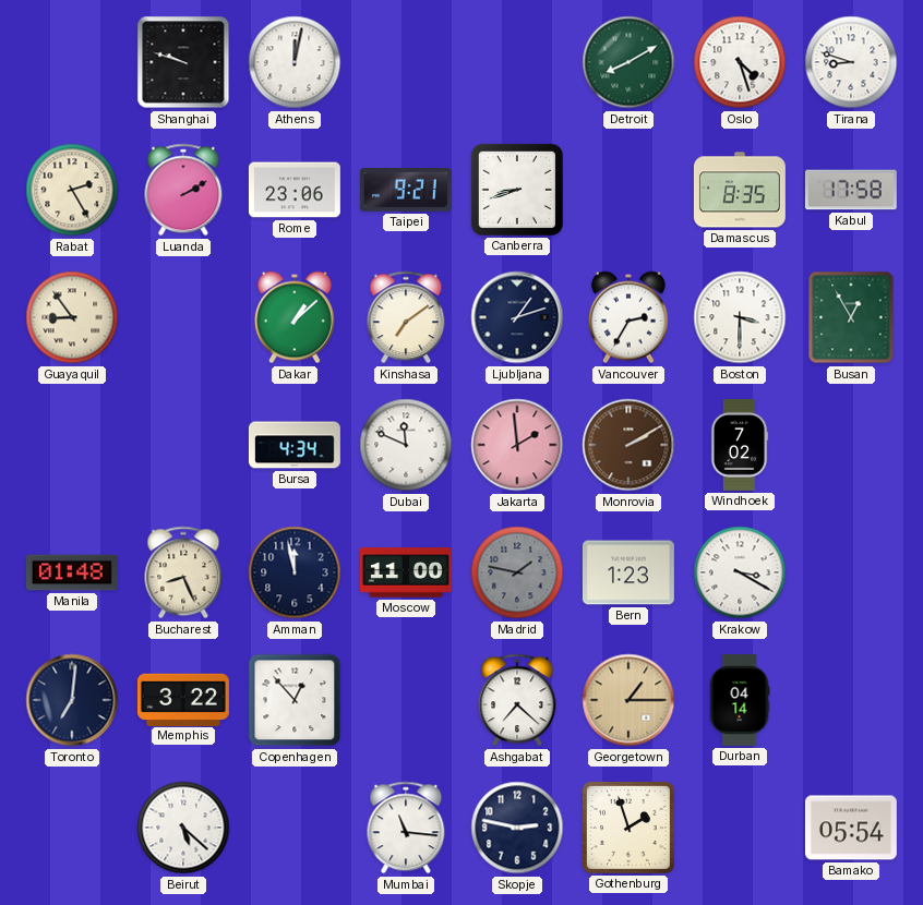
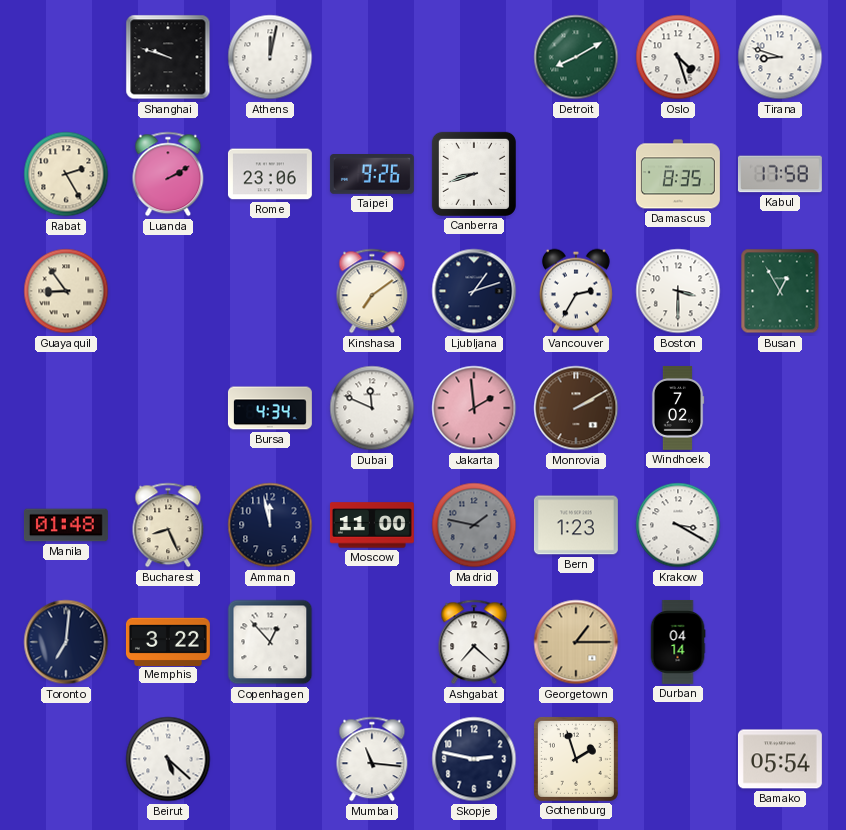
Taipei: 9:21 -> 9:26 (372, 174)
Dakar: 1:08 -> none (295, 317)
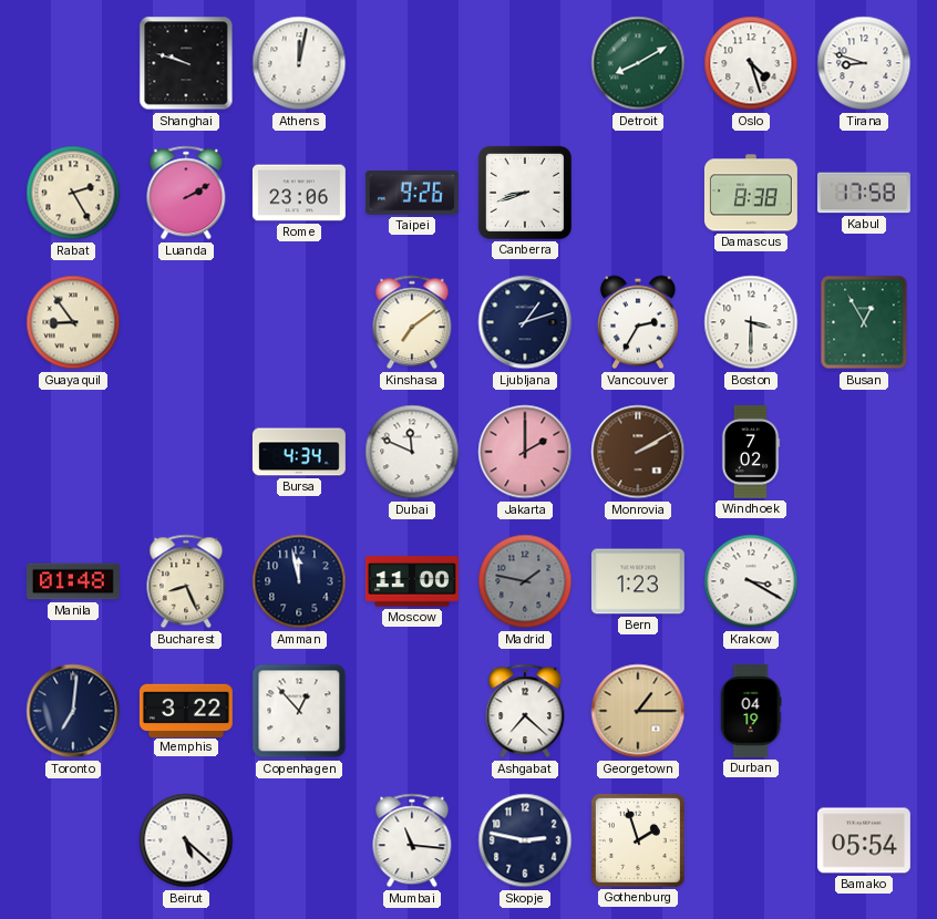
Damascus: 8:35 -> 8:38 (751, 193)
Jakarta: 1:59 -> 2:00 (525, 452)
Durban: 04:14 -> 04:19 (751, 712)
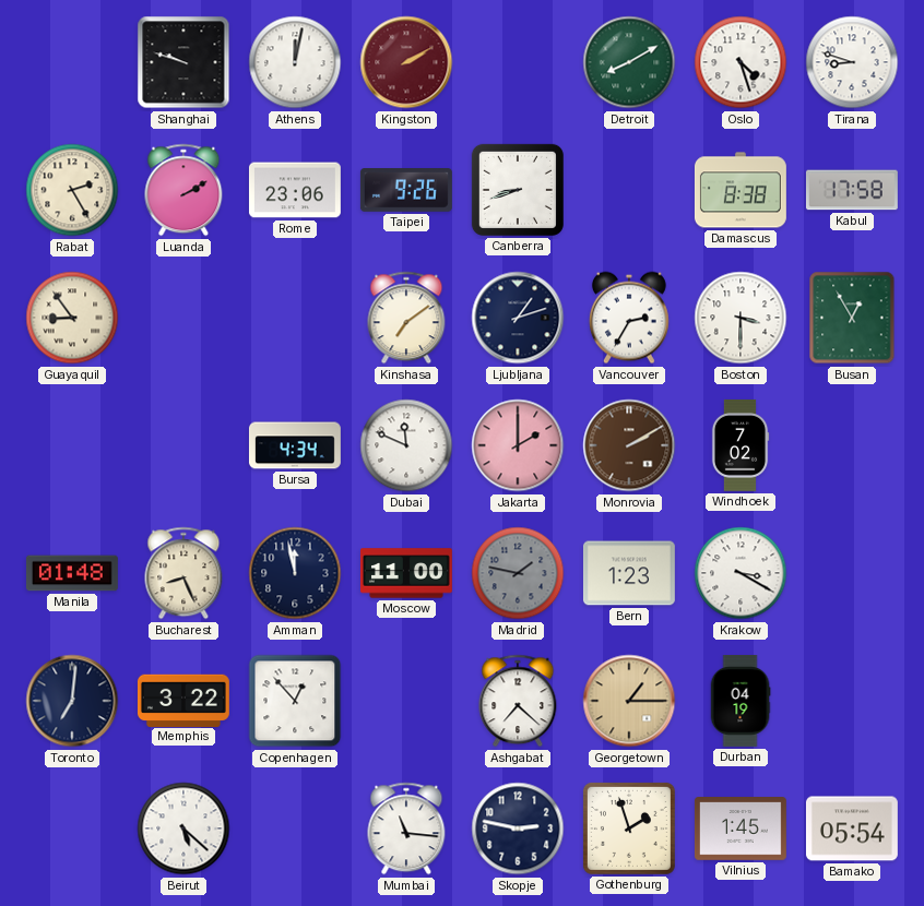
Kingston: none -> 2:10 (406, 62)
Vilnius: none -> 1:45 (741, 830)
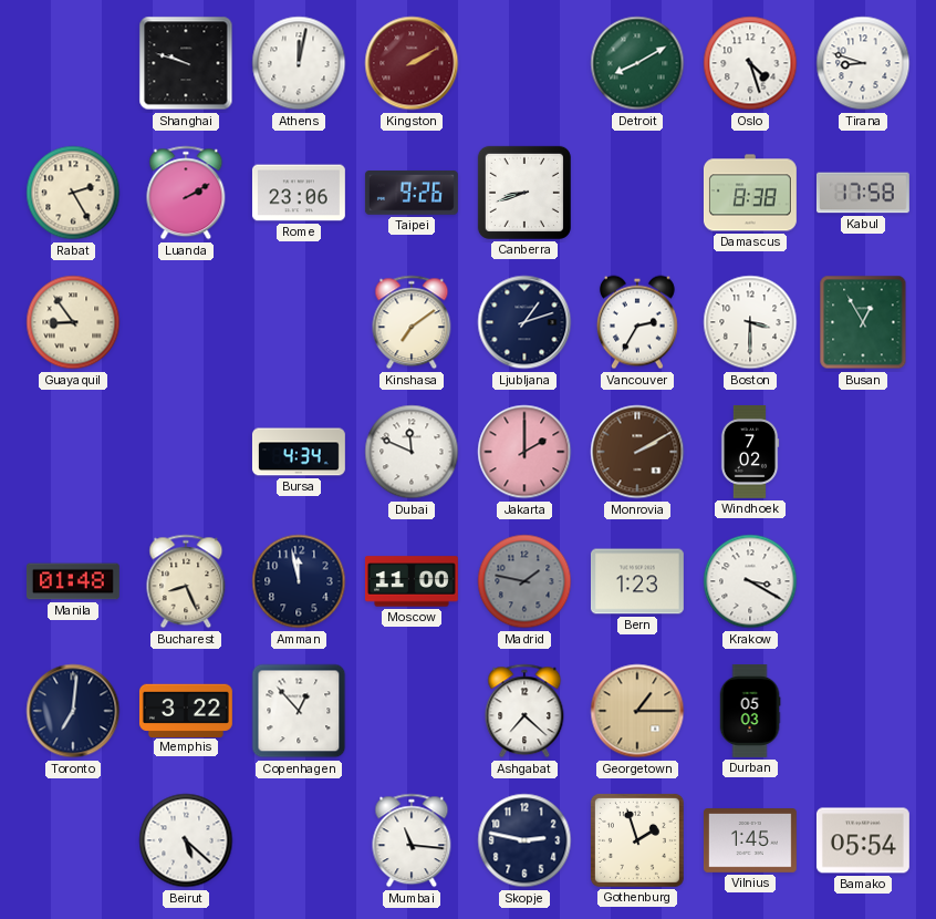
Durban: 04:19 -> 05:03 (750, 712)
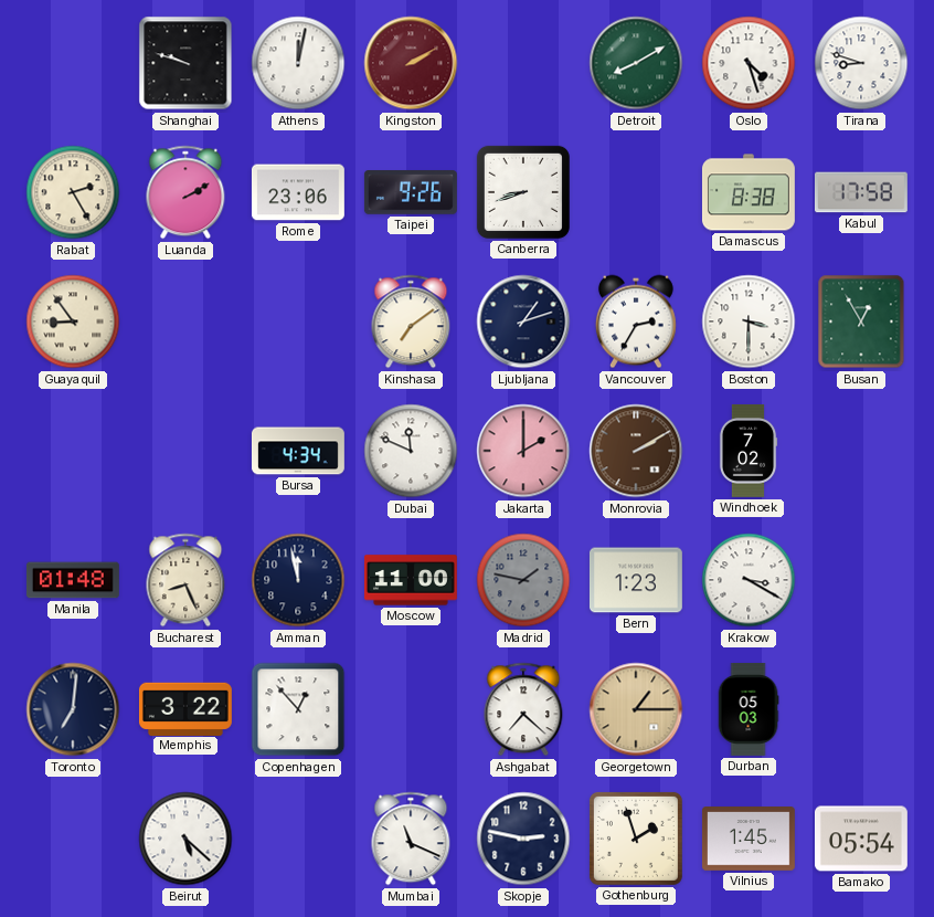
Mumbai: 11:16 -> 11:19 (411, 839)
